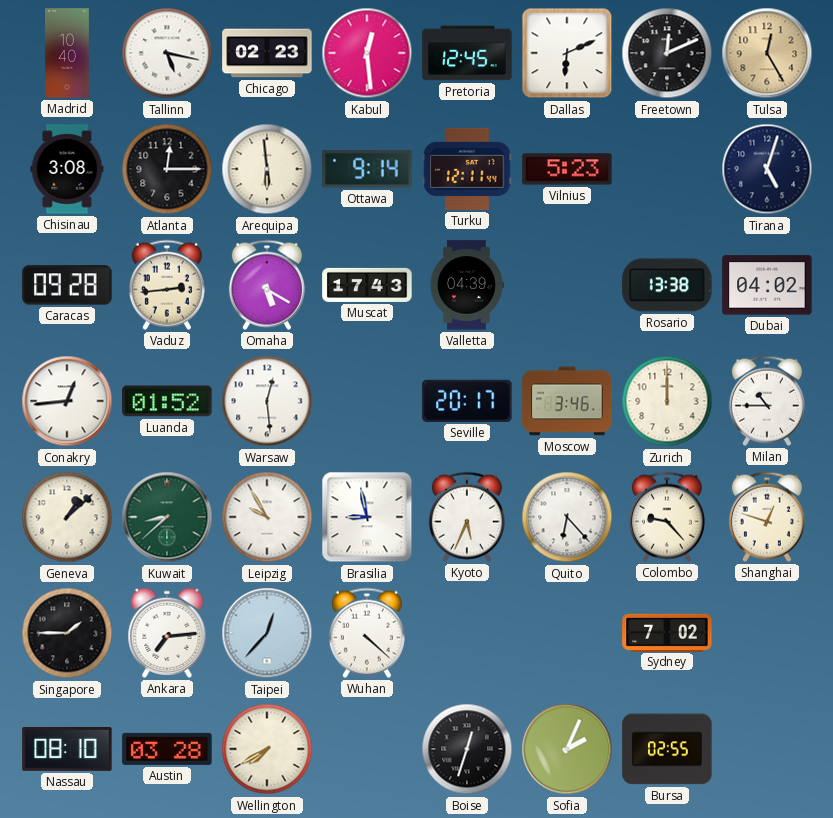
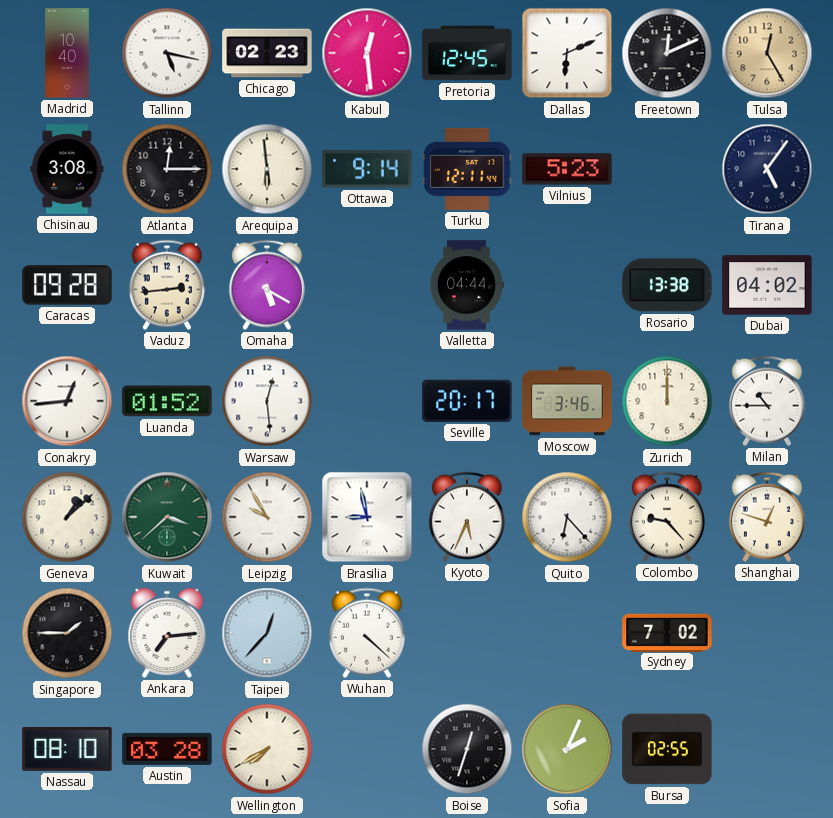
Tirana: 5:03 -> 5:06 (767, 169)
Muscat: 17:43 -> none (367, 285)
Valletta: 04:39 -> 04:44 (466, 285)
Kuwait: 8:38 -> 3:38 (167, 517)
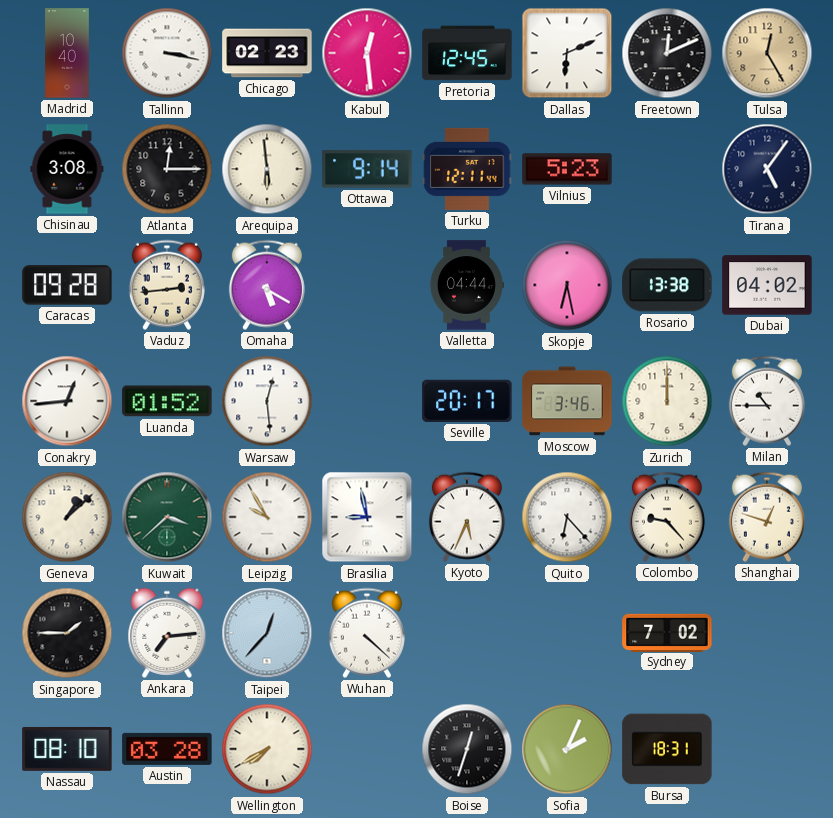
Tallinn: 5:17 -> 3:17 (167, 53)
Skopje: none -> 6:28 (567, 285)
Bursa: 02:55 -> 18:31 (667, 749)
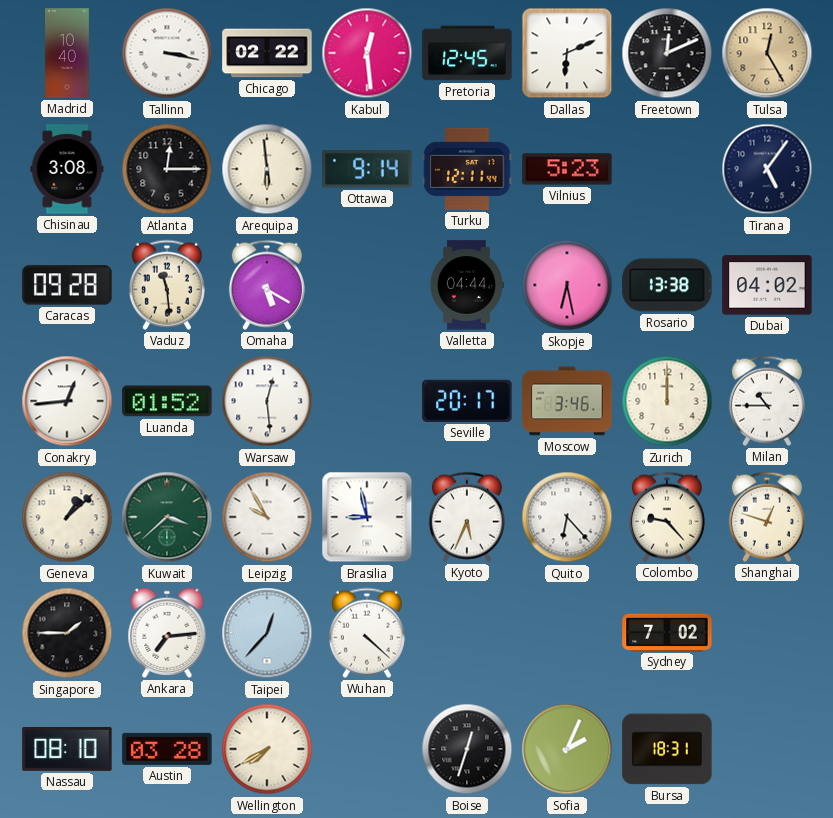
Chicago: 02:23 -> 02:22 (267, 53)
Vaduz: 2:44 -> 11:29 (167, 285)
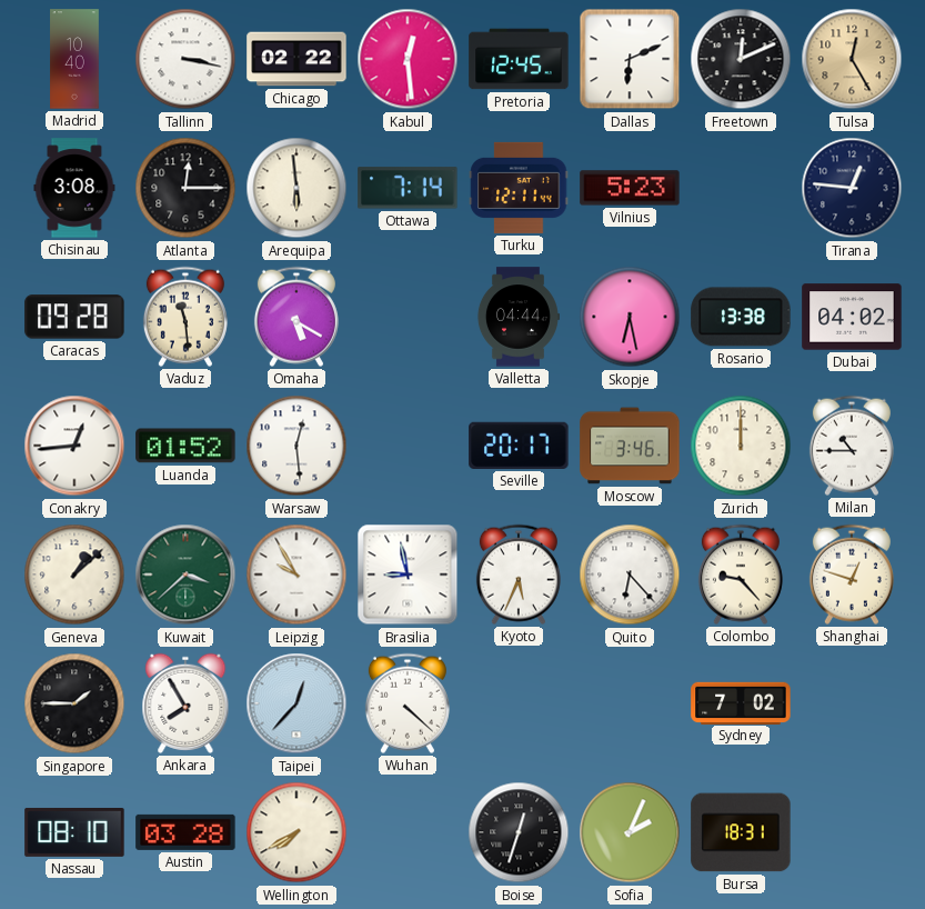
Ottawa: 9:14 -> 7:14 (408, 188)
Tirana: 5:06 -> 12:46 (852, 188)
Ankara: 7:14 -> 7:55 (185, 703)
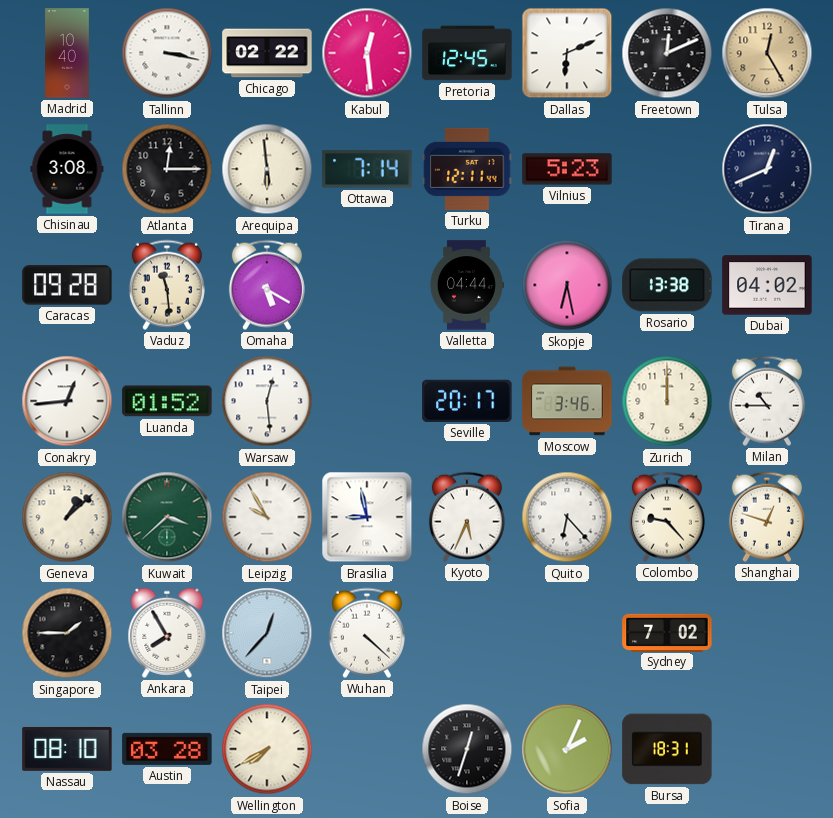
Tirana: 12:46 -> 12:41 (767, 169)
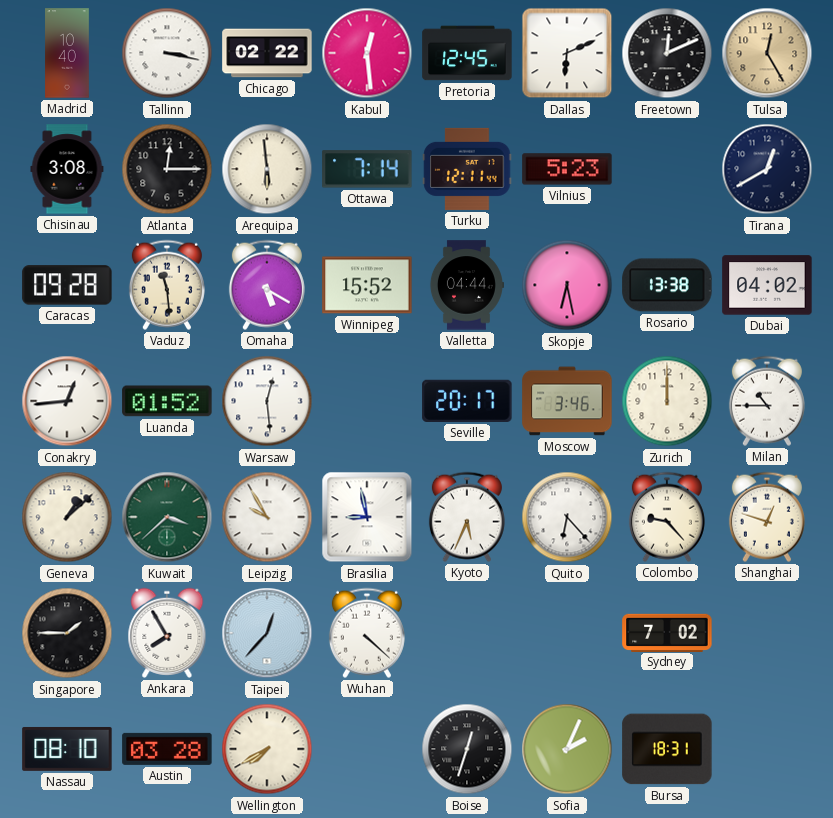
Tirana: 12:41 -> 12:40 (767, 169)
Winnipeg: none -> 15:52 (367, 285)
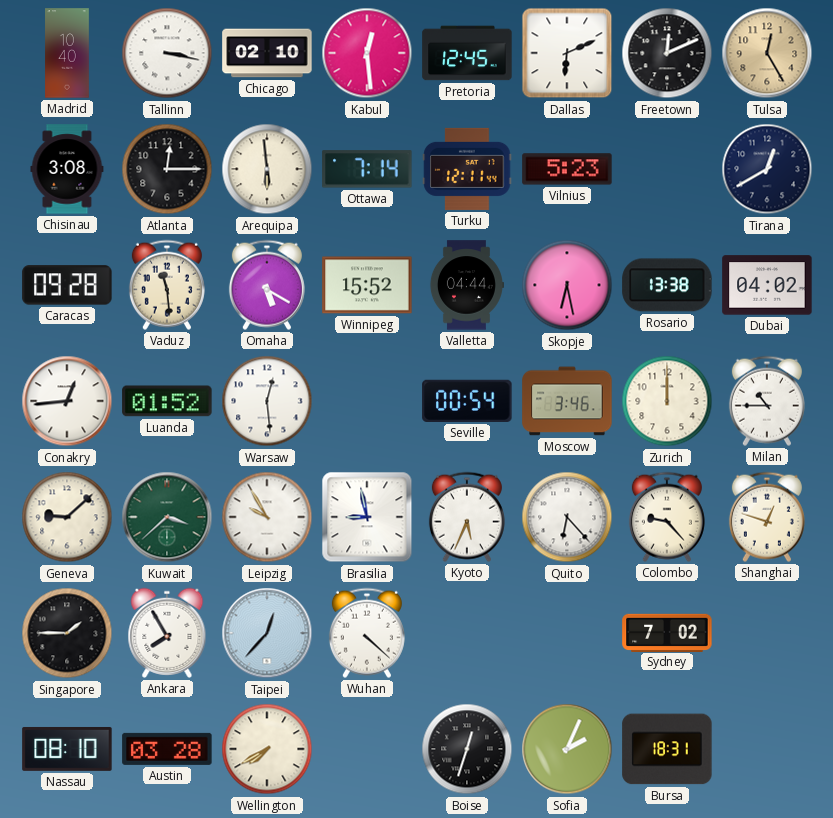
Chicago: 02:22 -> 02:10 (267, 53)
Seville: 20:17 -> 00:54 (467, 401)
Geneva: 1:08 -> 9:08 (67, 517)
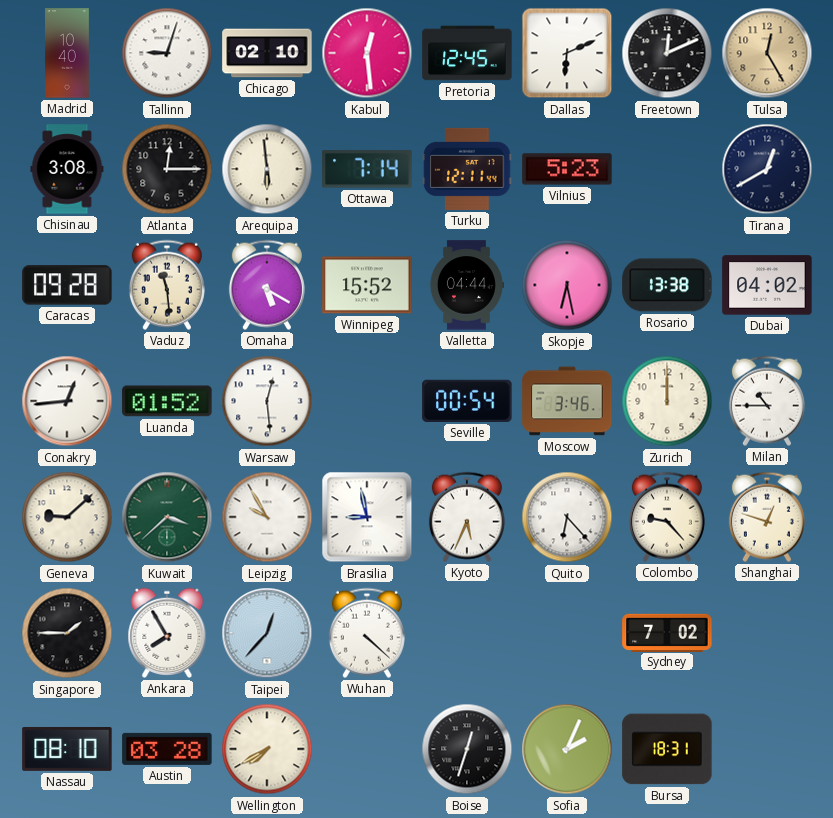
Tallinn: 3:17 -> 9:03 (167, 53)
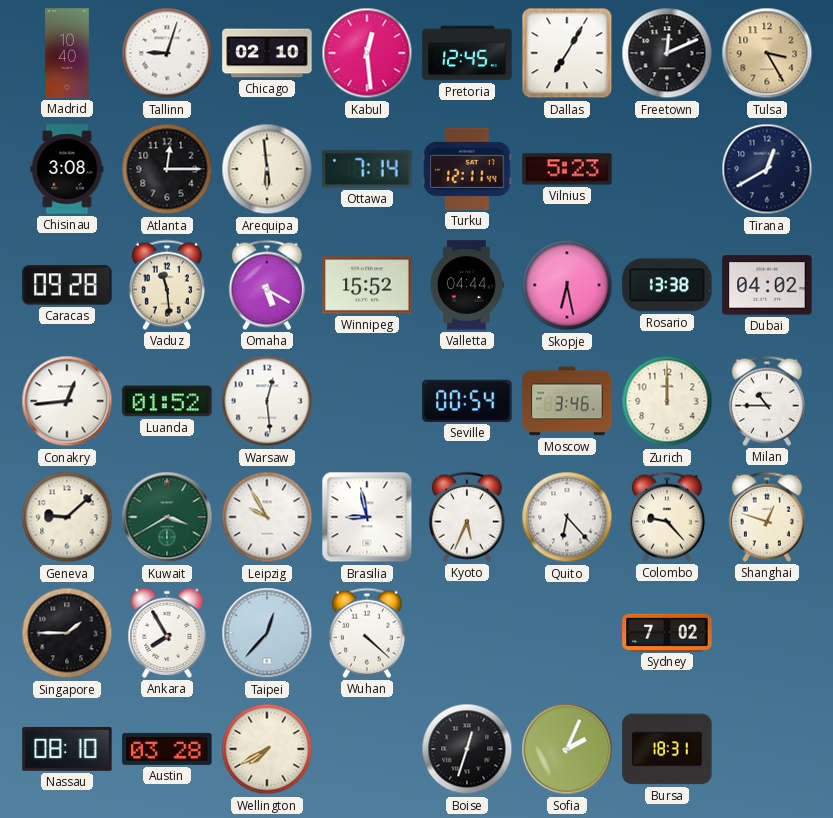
Dallas: 6:11 -> 7:05 (567, 53)
Tulsa: 12:25 -> 3:25 (767, 53)
Kuwait: 3:38 -> 3:40 (167, 517)
